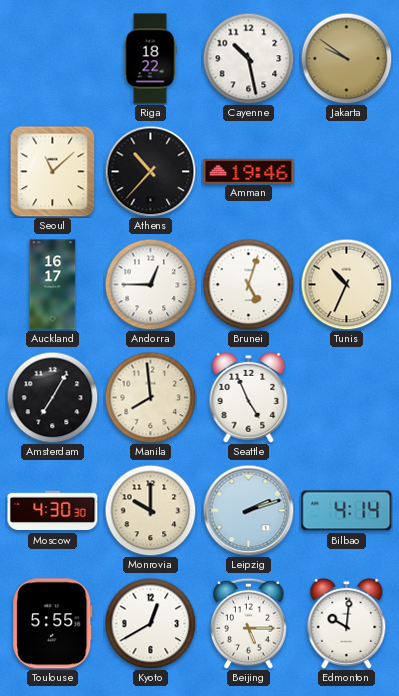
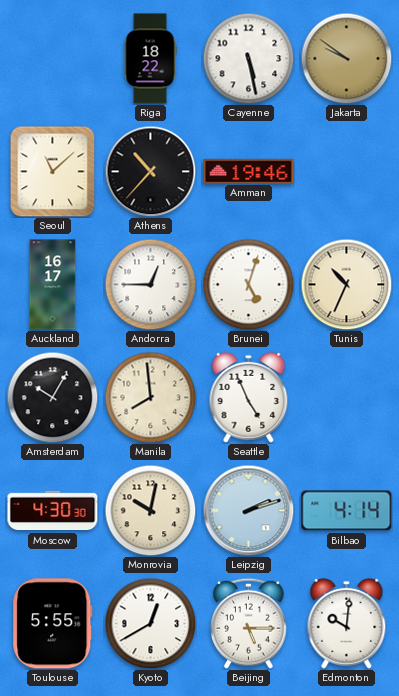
Cayenne: 10:28 -> 5:28 (248, 58)
Amsterdam: 7:05 -> 10:05 (52, 397)
Monrovia: 10:00 -> 10:02 (150, 510)
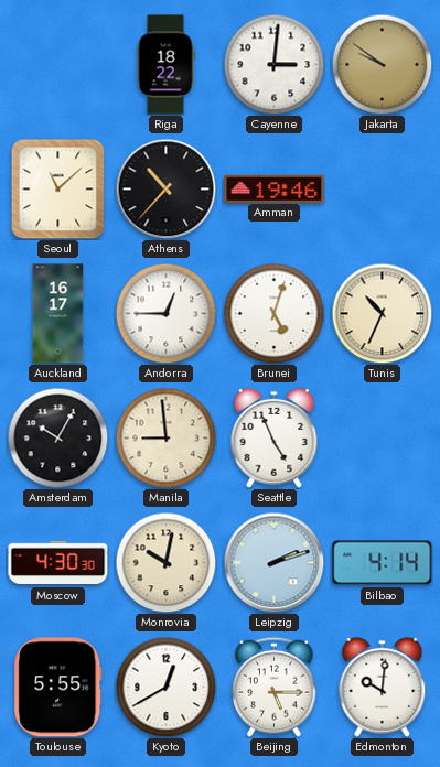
Cayenne: 5:28 -> 3:01 (273, 64)
Manila: 7:59 -> 8:59 (165, 437)
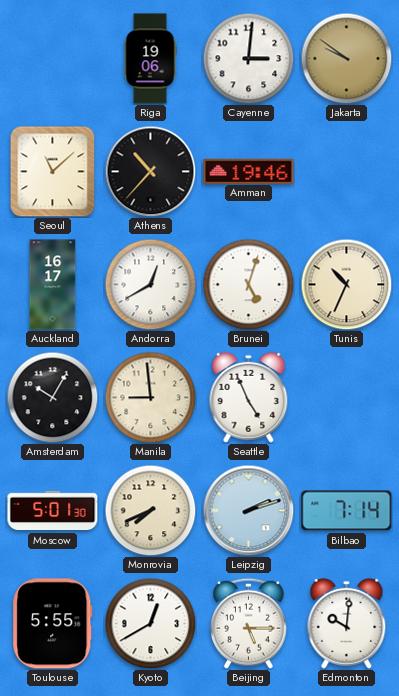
Riga: 18:22 -> 19:06 (150, 59)
Andorra: 12:45 -> 12:40 (150, 284)
Moscow: 4:30 -> 5:01 (53, 511)
Monrovia: 10:02 -> 7:41 (150, 510)
Bilbao: 4:14 -> 7:14 (347, 511)
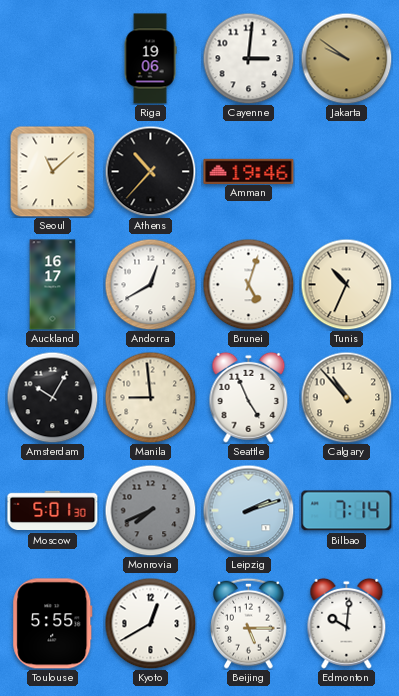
Calgary: none -> 10:53 (346, 397)
Monrovia dial: cream -> grey (150, 510)
